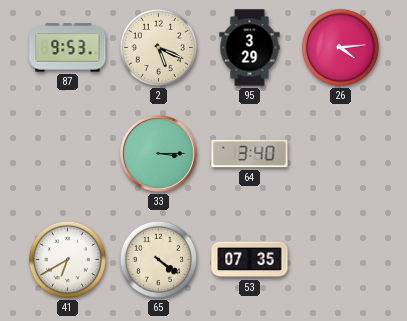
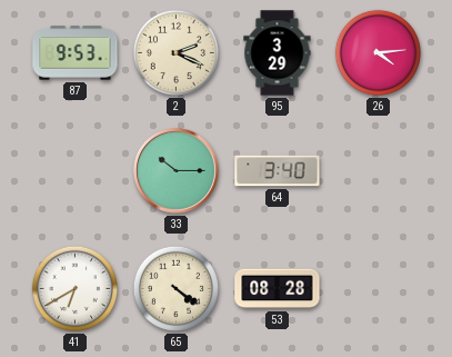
2: 5:19 -> 2:19 (175, 52)
33: 3:15 -> 10:15 (177, 171)
53: 07:35 -> 08:28 (278, 289)
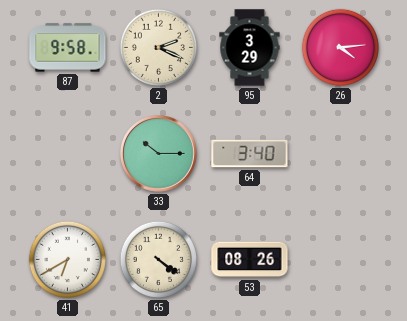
87: 9:53 -> 9:58 (68, 48)
53: 08:28 -> 08:26 (250, 260)
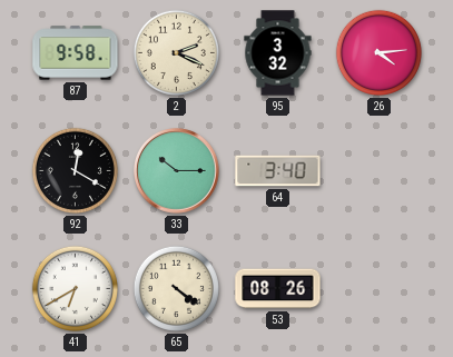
95: 3:29 -> 3:32 (278, 53)
92: none -> 12:20 (75, 170)
